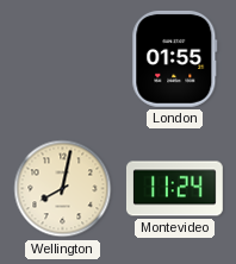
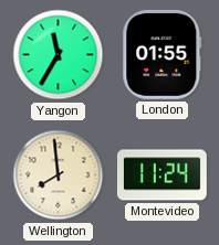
Yangon: none -> 11:35 (59, 55)
Wellington: 8:02 -> 7:59 (59, 175)
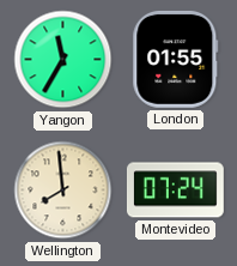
Montevideo: 11:24 -> 07:24 (175, 191)
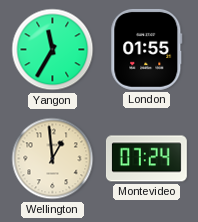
Wellington: 7:59 -> 12:59 (53, 159)
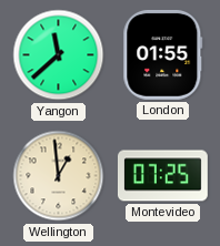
Yangon: 11:35 -> 11:38 (59, 55)
Montevideo: 07:24 -> 07:25 (162, 176)
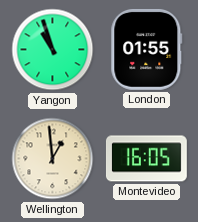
Yangon: 11:38 -> 10:57 (53, 50)
Montevideo: 07:25 -> 16:05 (146, 159)
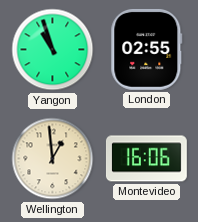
London: 01:55 -> 02:55 (147, 49)
Montevideo: 16:05 -> 16:06 (146, 159)
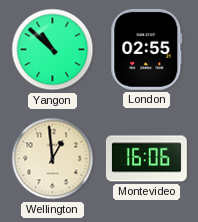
Yangon: 10:57 -> 10:52 (53, 50)
